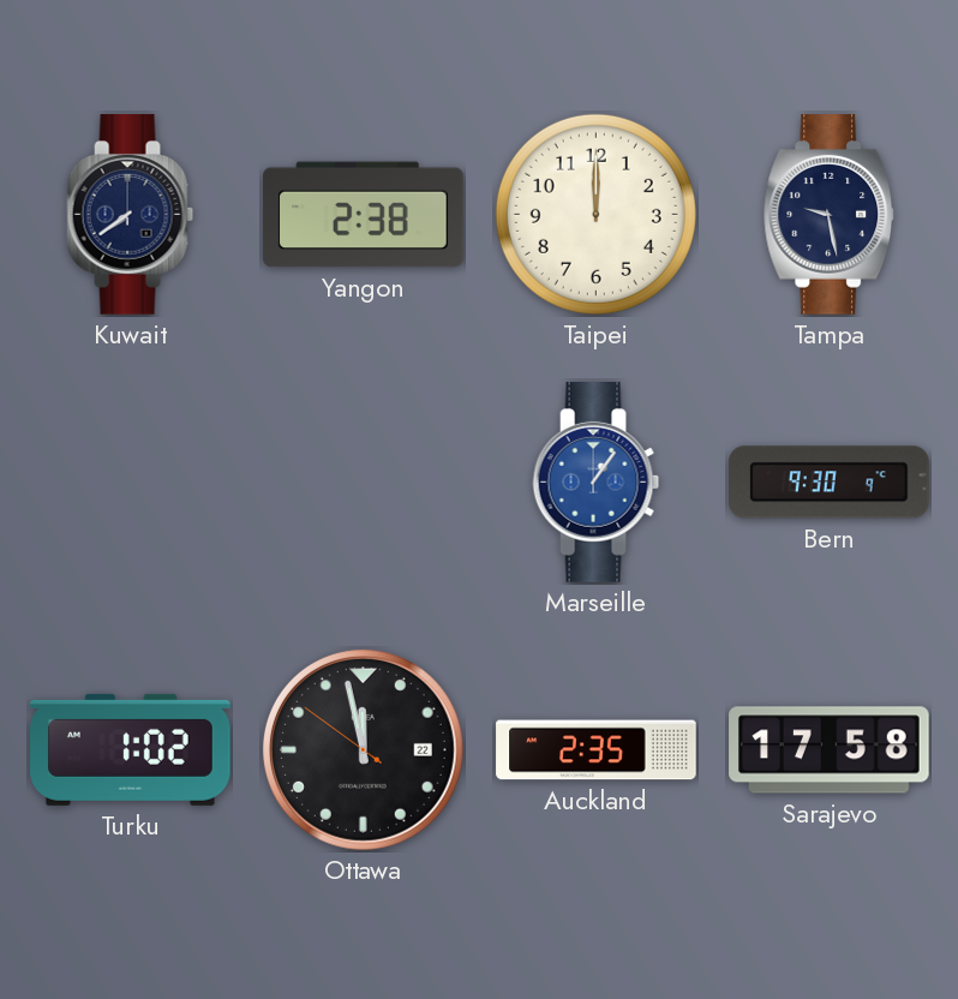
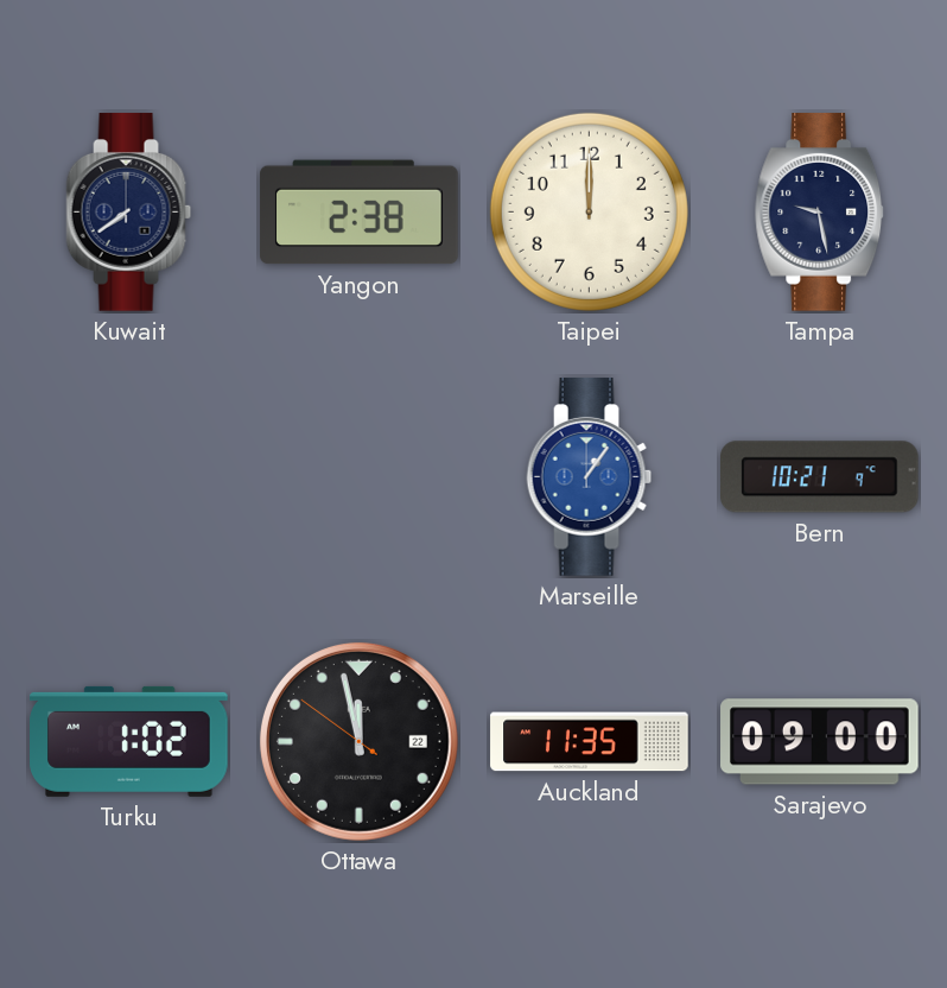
Bern: 9:30 -> 10:21 (820, 477)
Auckland: 2:35 -> 11:35 (590, 742)
Sarajevo: 17:58 -> 09:00 (820, 742)
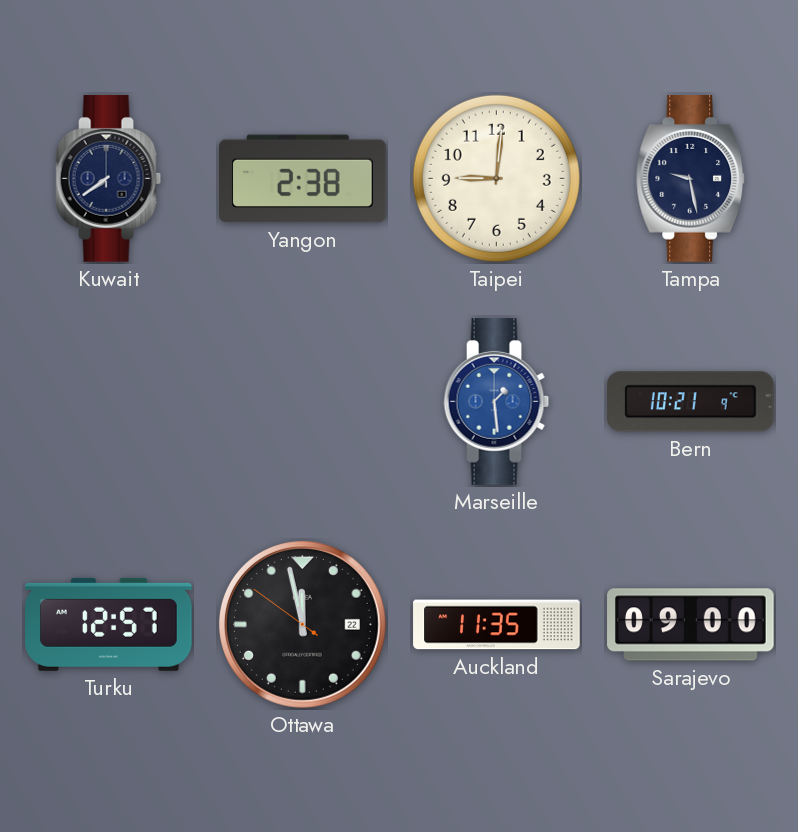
Taipei: 12:00 -> 9:01 (496, 178)
Marseille: 1:06 -> 1:29 (497, 402)
Turku: 1:02 -> 12:57 (109, 624)
